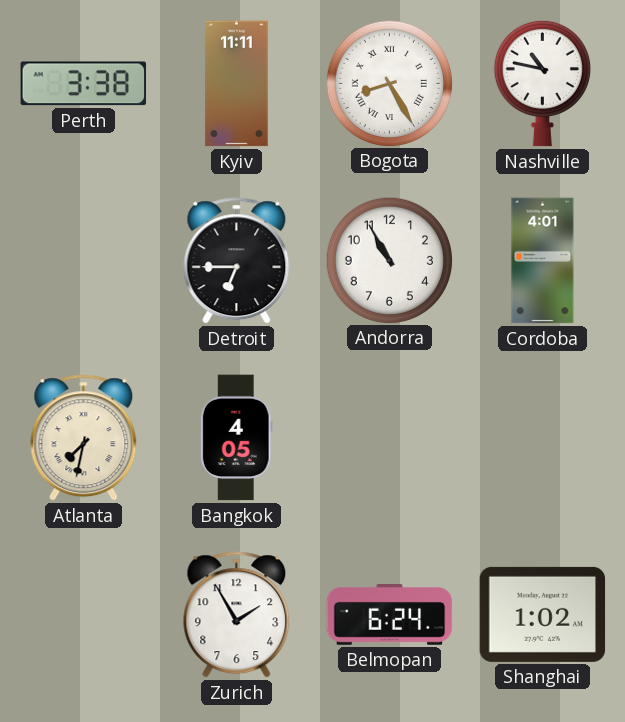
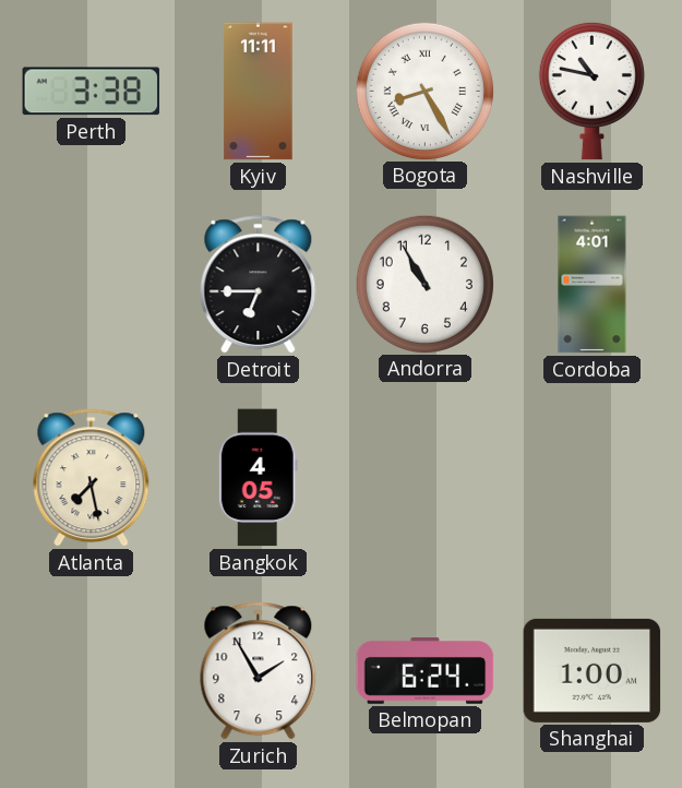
Atlanta: 7:32 -> 7:28 (92, 478)
Shanghai: 1:02 -> 1:00 (593, 670)
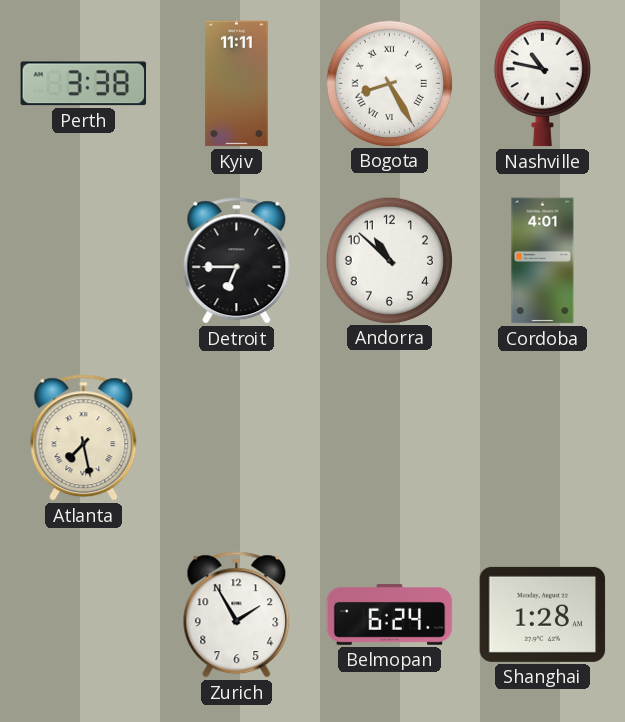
Andorra: 10:55 -> 10:52 (389, 260)
Bangkok: 4:05 -> none (258, 478)
Shanghai: 1:00 -> 1:28 (543, 614)
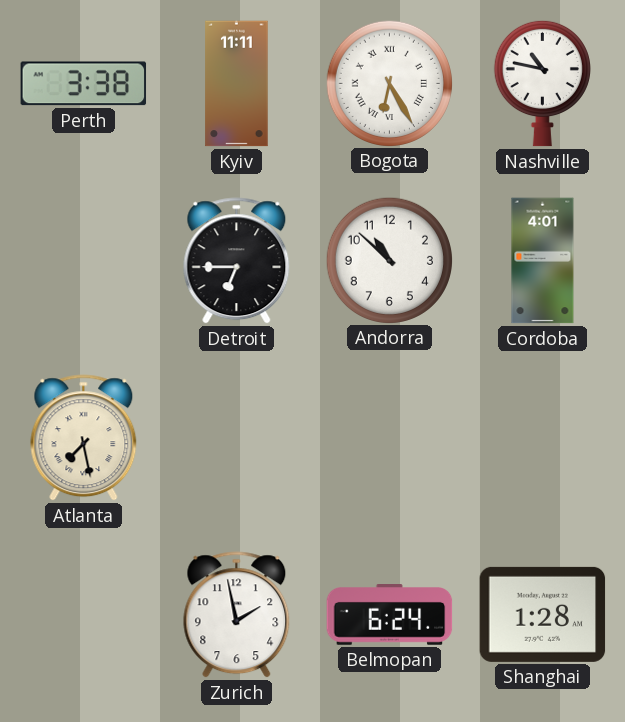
Bogota: 8:25 -> 6:25 (389, 83)
Zurich: 1:55 -> 1:58 (237, 615)
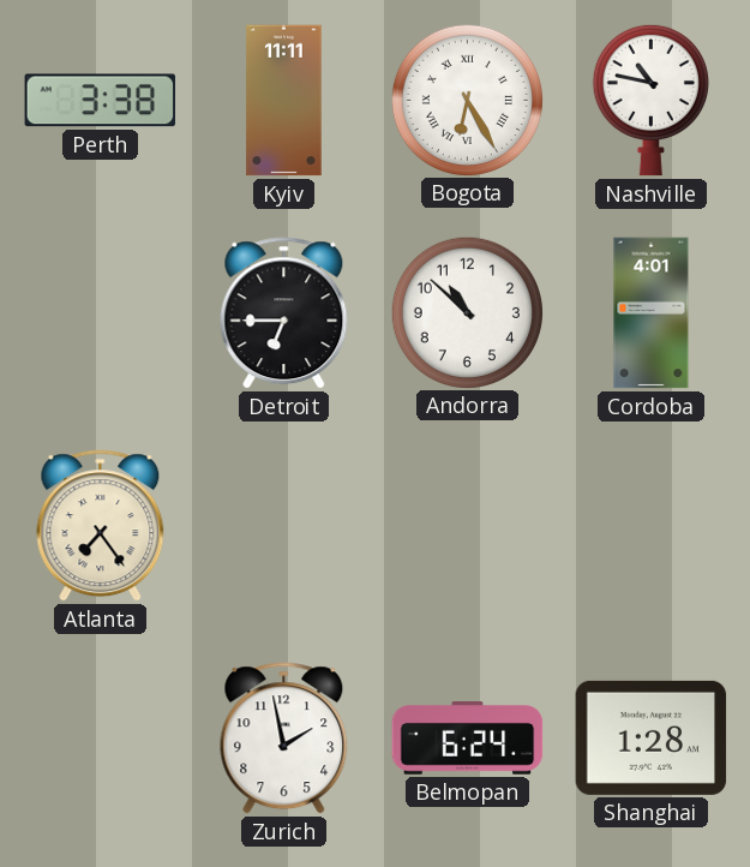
Atlanta: 7:28 -> 7:24 (101, 526)
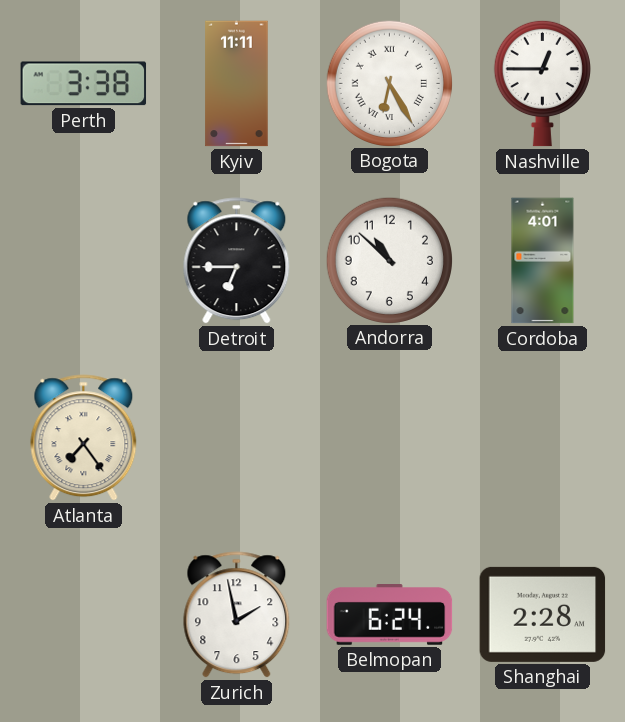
Nashville: 10:47 -> 12:45 (542, 83)
Shanghai: 1:28 -> 2:28 (543, 614)
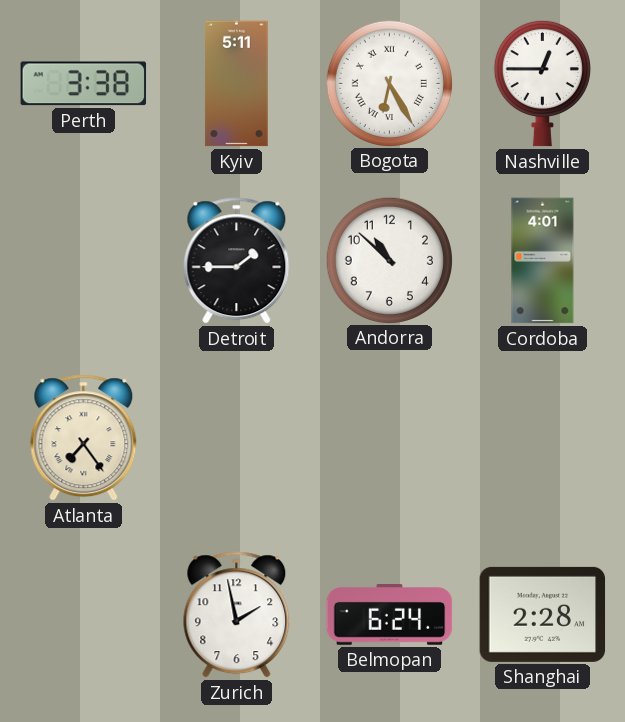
Kyiv: 11:11 -> 5:11 (237, 84)
Detroit: 6:45 -> 1:45 (237, 261)
